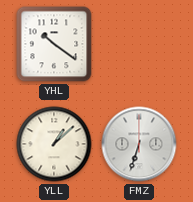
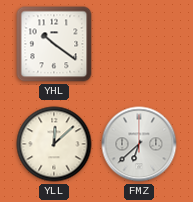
YLL: 1:08 -> 12:08 (54, 144)
FMZ: 6:33 -> 6:38 (139, 144)
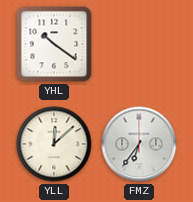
FMZ: 6:38 -> 6:36 (139, 144)
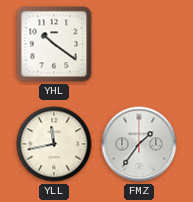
YLL: 12:08 -> 11:43 (54, 144)
FMZ: 6:36 -> 1:36 (139, 144)
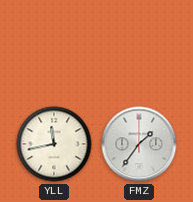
YHL: 10:21 -> none (54, 44)
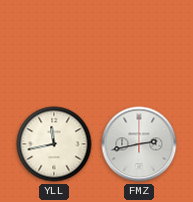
FMZ: 1:36 -> 2:43 (139, 144)
